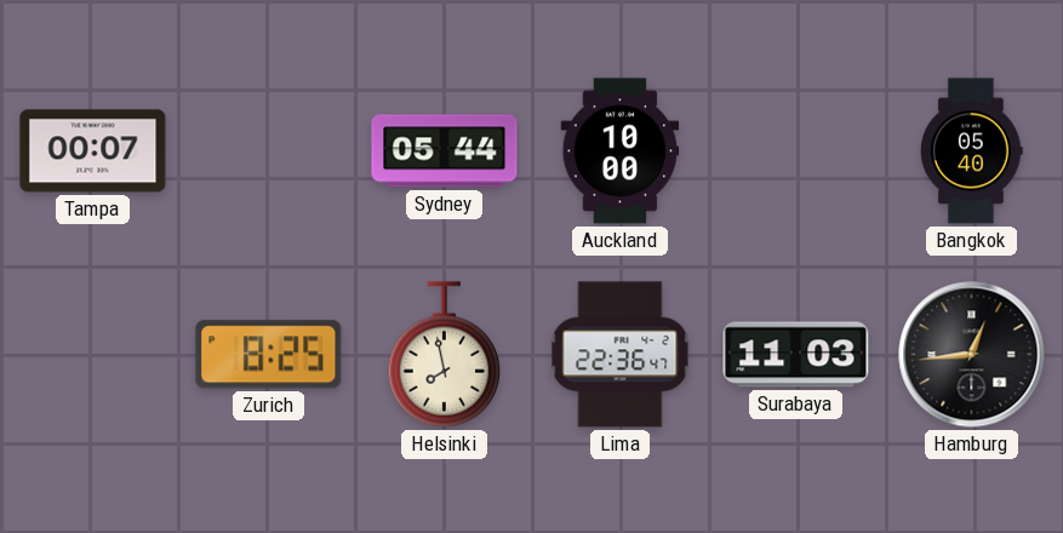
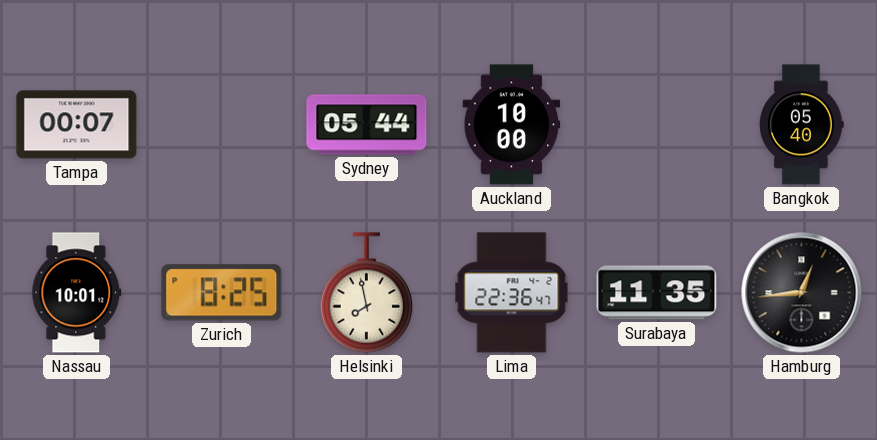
Nassau: none -> 10:01 (77, 293)
Surabaya: 11:03 -> 11:35 (657, 293)
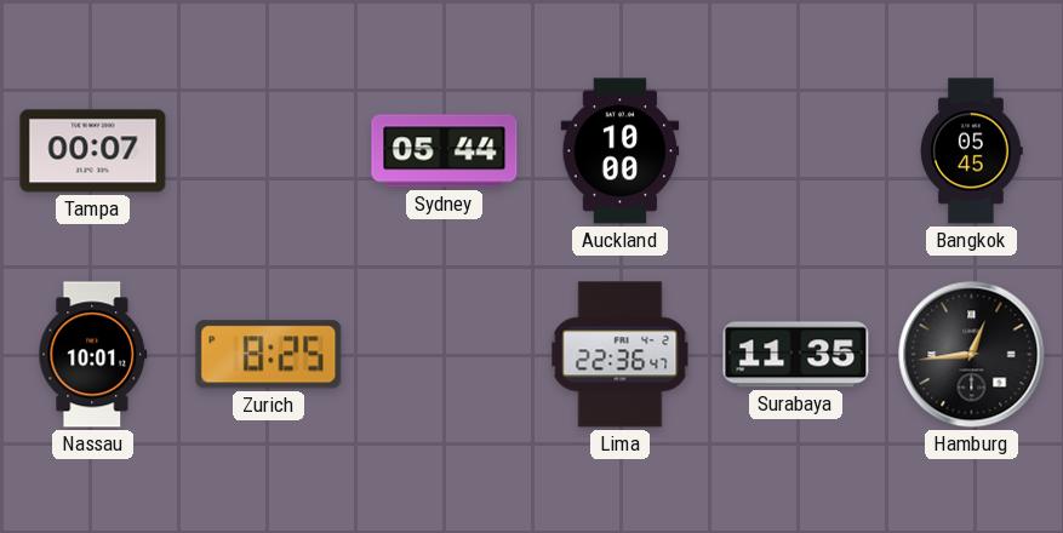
Bangkok: 05:40 -> 05:45 (971, 151)
Helsinki: 7:58 -> none (367, 293)
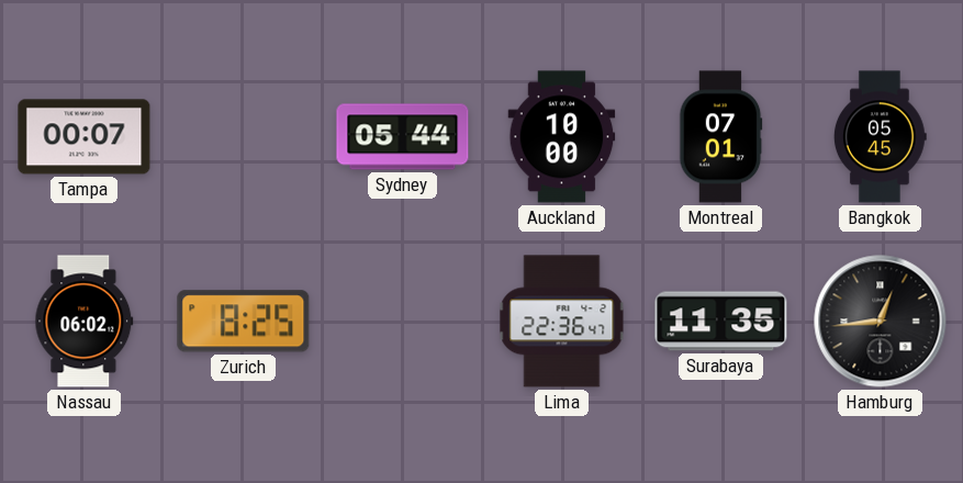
Montreal: none -> 07:01 (721, 137)
Nassau: 10:01 -> 06:02 (85, 322)
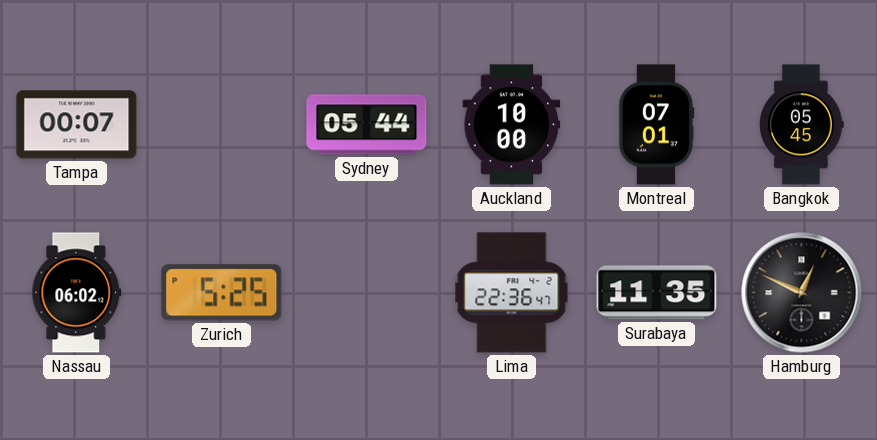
Zurich: 8:25 -> 5:25 (222, 293)
Hamburg: 12:44 -> 12:49 (802, 293)
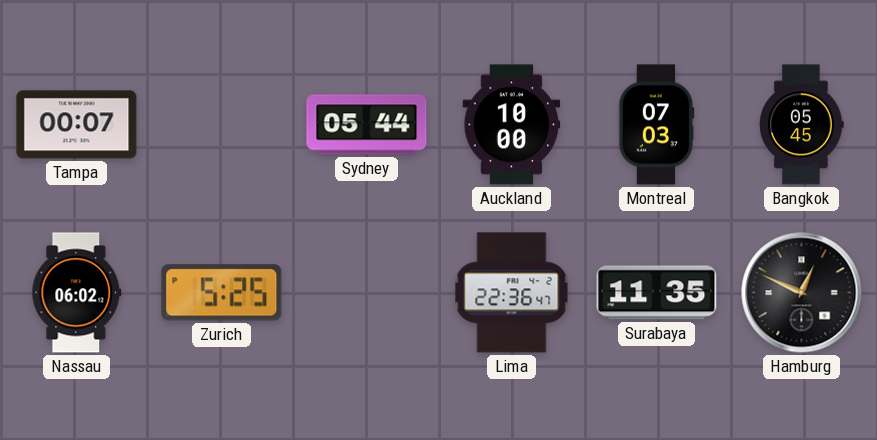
Montreal: 07:01 -> 07:03 (657, 125)
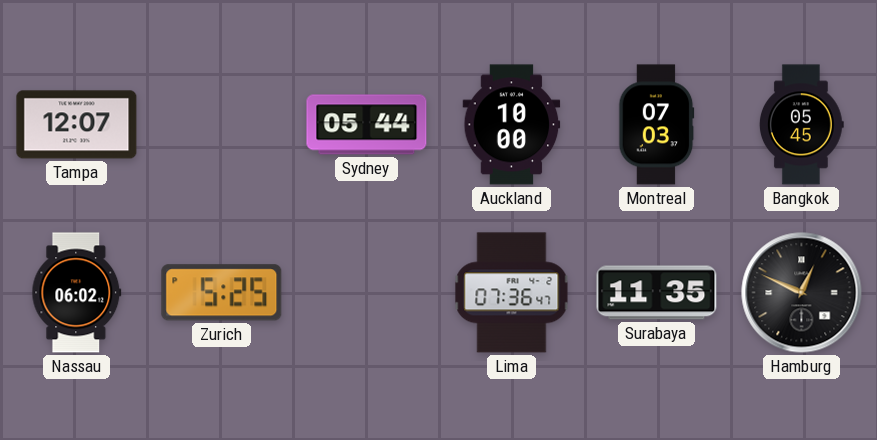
Tampa: 00:07 -> 12:07 (77, 125)
Lima: 22:36 -> 07:36 (512, 293)
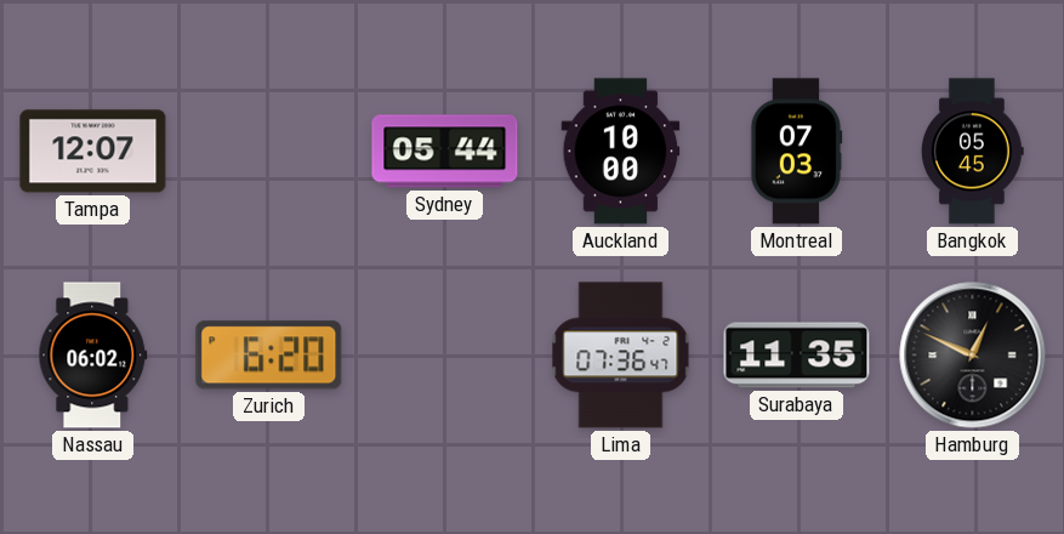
Zurich: 5:25 -> 6:20 (269, 356)
